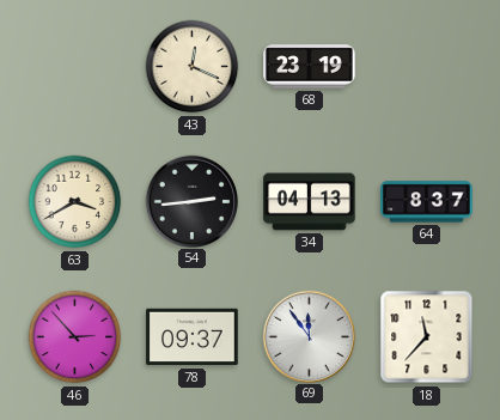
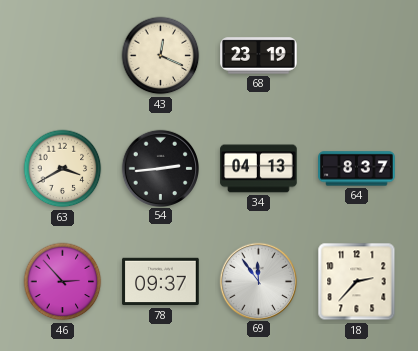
18: 11:37 -> 2:37 (357, 282)
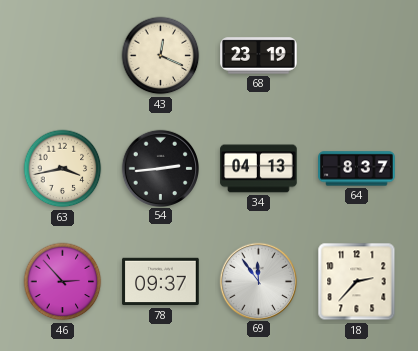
63: 3:40 -> 3:43 (63, 169)
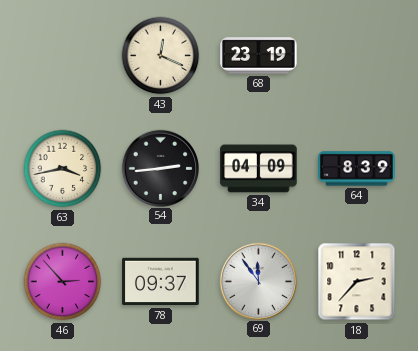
34: 04:13 -> 04:09 (259, 169)
64: 8:37 -> 8:39 (357, 169)
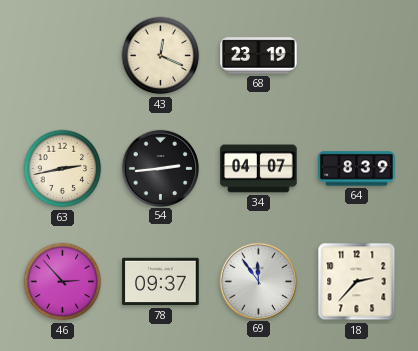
63: 3:43 -> 2:43 (63, 169)
34: 04:09 -> 04:07 (259, 169)
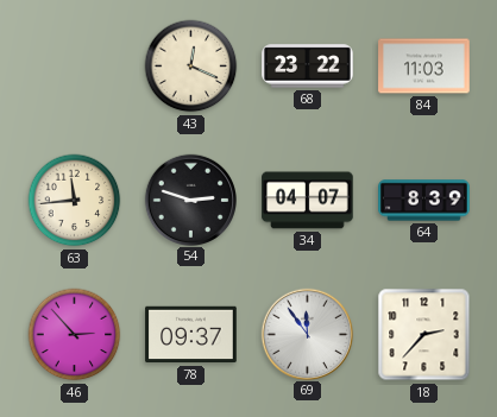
68: 23:19 -> 23:22 (308, 67)
84: none -> 11:03 (424, 67)
63: 2:43 -> 11:44 (75, 201)
54: 2:44 -> 2:48 (190, 200)
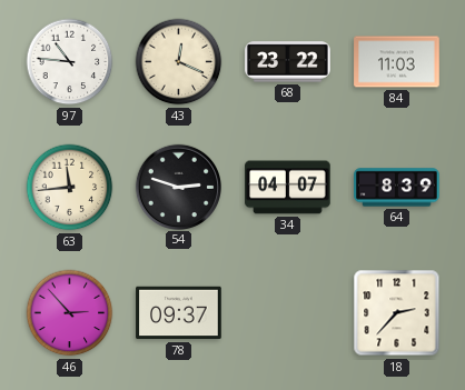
97: none -> 10:46 (70, 62)
69: 11:54 -> none (307, 334)
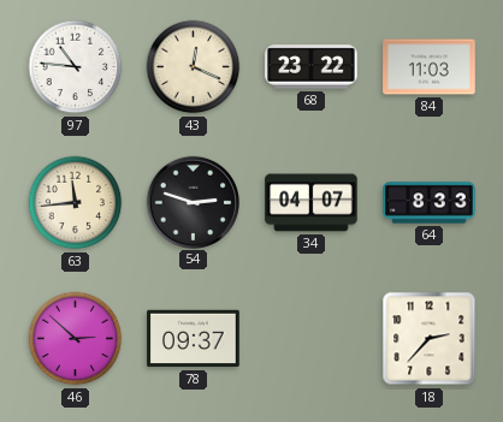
64: 8:39 -> 8:33 (430, 203)
46: 2:53 -> 2:52 (76, 339)
